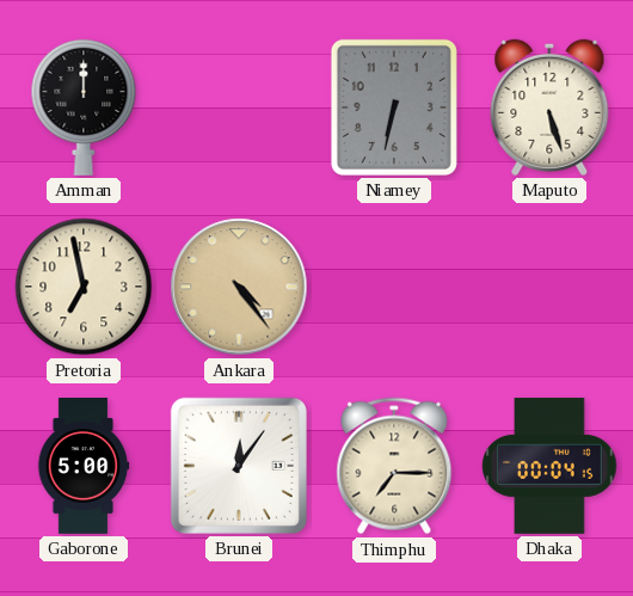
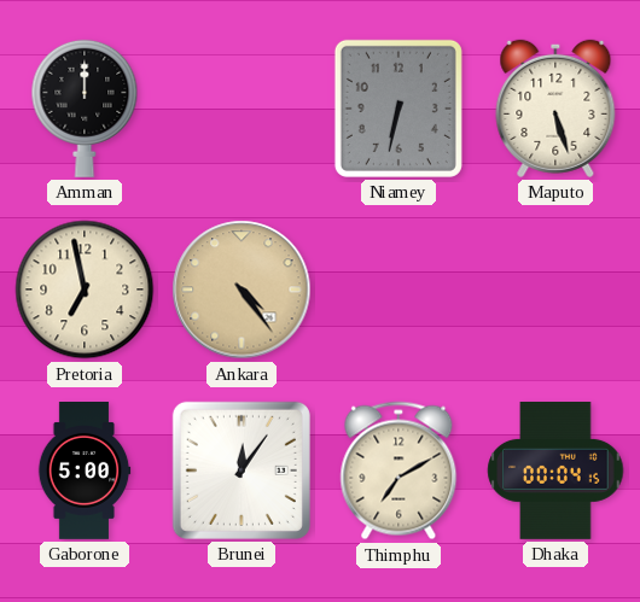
Thimphu: 7:15 -> 7:10 (398, 471)
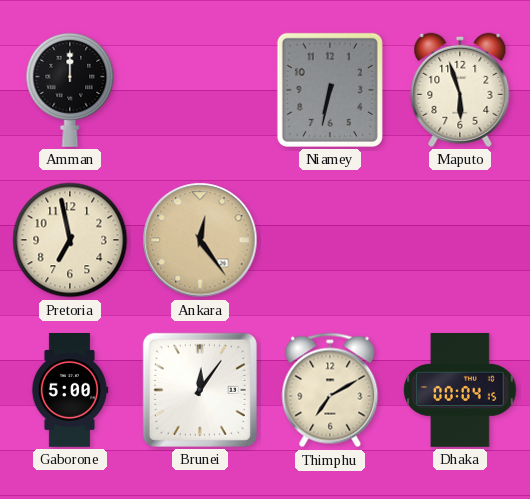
Maputo: 5:27 -> 5:57 (460, 90)
Ankara: 4:24 -> 12:24 (200, 240)
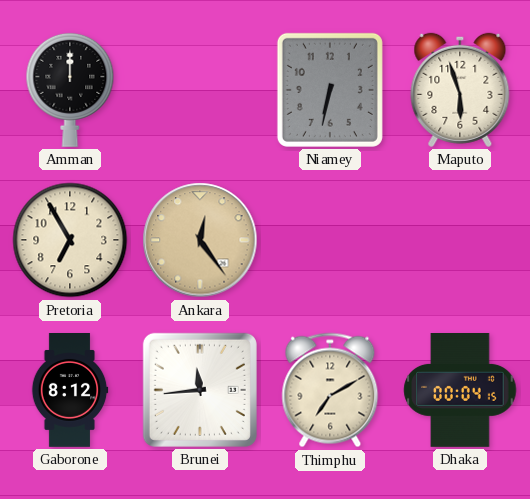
Pretoria: 6:58 -> 6:55 (70, 240)
Gaborone: 5:00 -> 8:12 (70, 391)
Brunei: 12:06 -> 11:44 (200, 390)
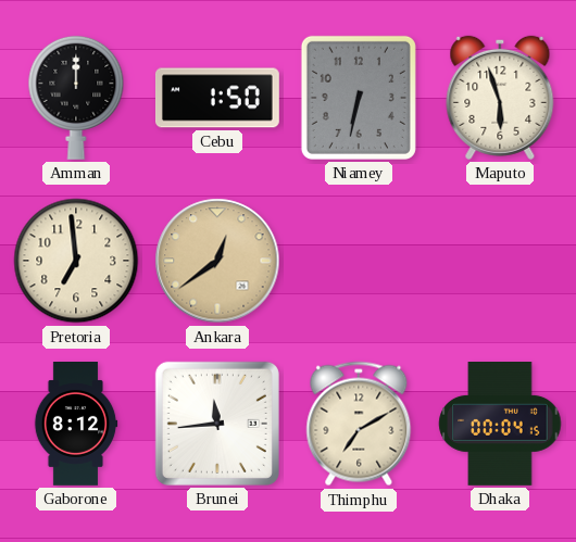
Cebu: none -> 1:50 (217, 98)
Pretoria: 6:55 -> 6:59 (76, 261)
Ankara: 12:24 -> 12:39 (217, 261)
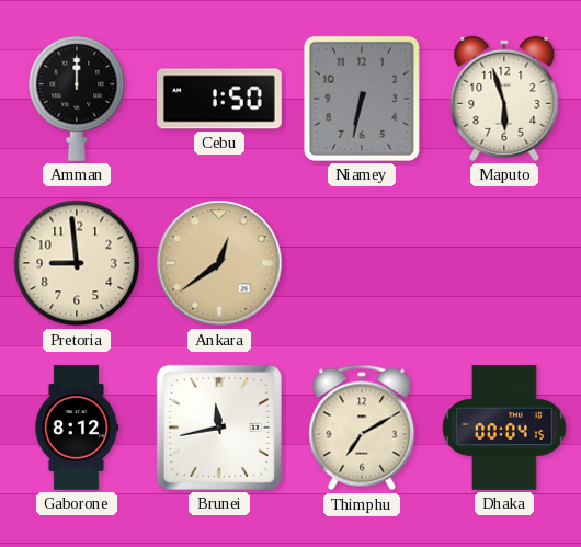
Pretoria: 6:59 -> 8:59 (77, 263)
Brunei: 11:44 -> 11:43 (219, 428)
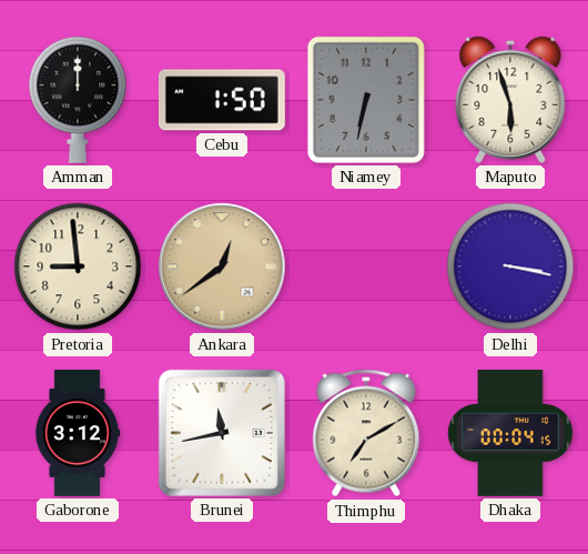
Delhi: none -> 3:17 (510, 266)
Gaborone: 8:12 -> 3:12 (78, 434)
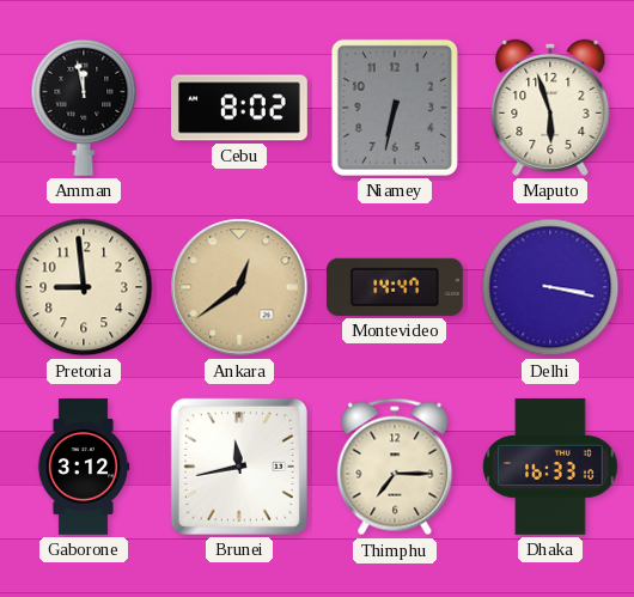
Amman: 12:00 -> 11:58 (84, 108)
Cebu: 1:50 -> 8:02 (239, 108)
Montevideo: none -> 14:47 (395, 287)
Thimphu: 7:10 -> 7:15 (395, 467)
Dhaka: 00:04 -> 16:33 (550, 468)
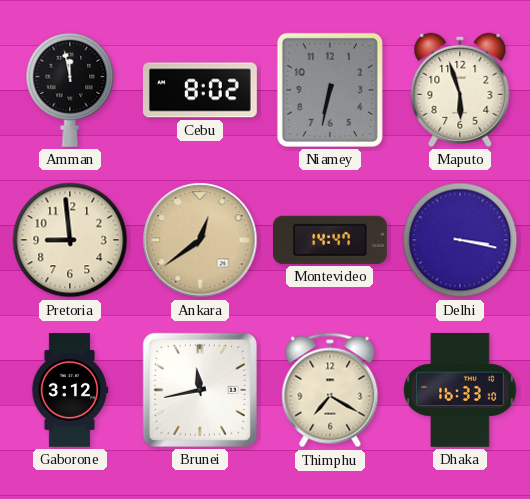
Thimphu: 7:15 -> 7:20 (330, 390)
